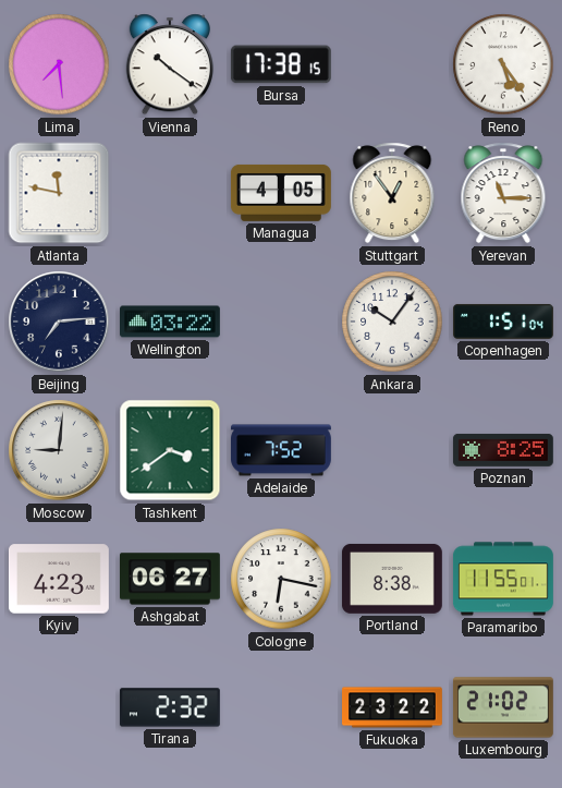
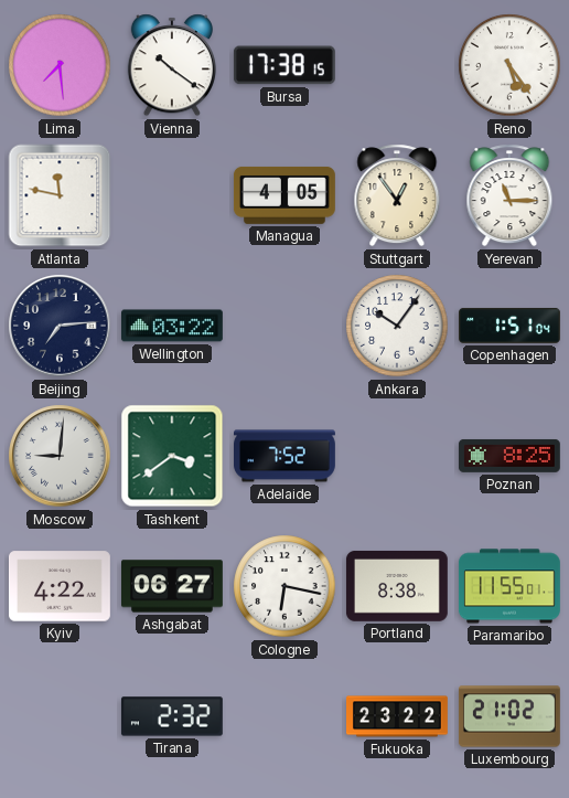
Kyiv: 4:23 -> 4:22 (60, 586)
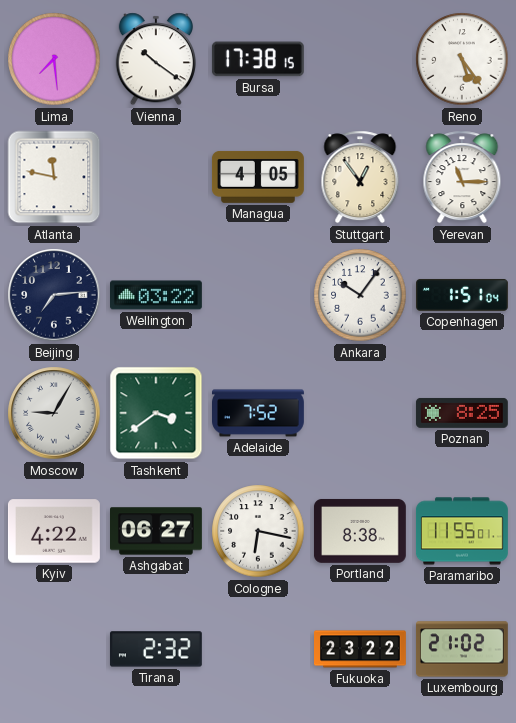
Moscow: 9:01 -> 9:05 (54, 413)
